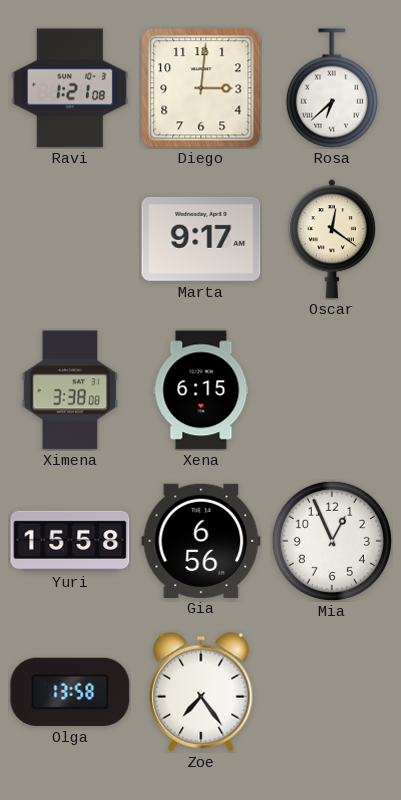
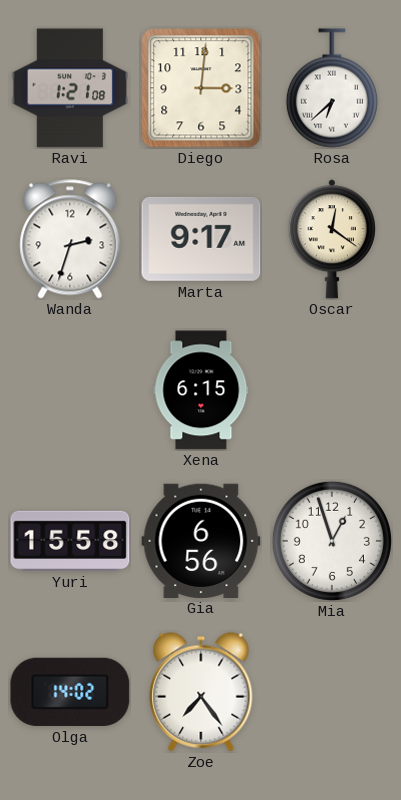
Wanda: none -> 2:33 (70, 239)
Ximena: 3:38 -> none (70, 390)
Mia: 12:56 -> 12:57 (332, 541)
Olga: 13:58 -> 14:02 (70, 692)
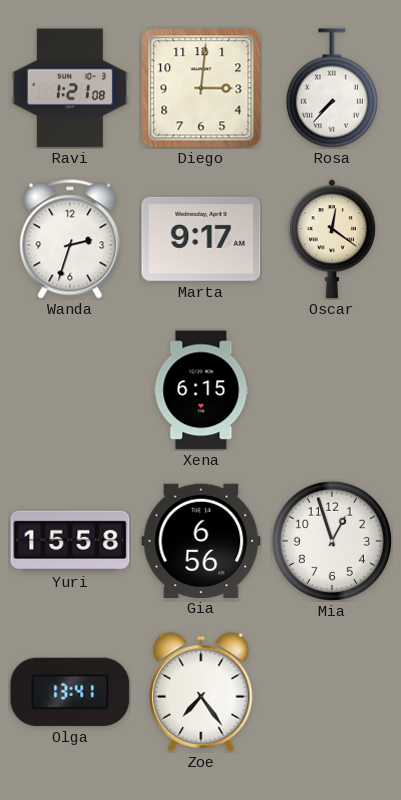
Rosa: 6:38 -> 7:37 (332, 88)
Olga: 14:02 -> 13:41 (70, 692)
